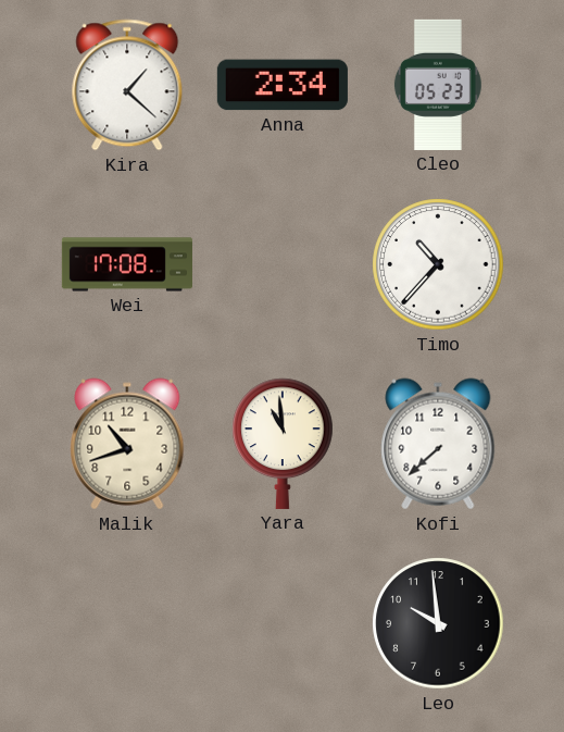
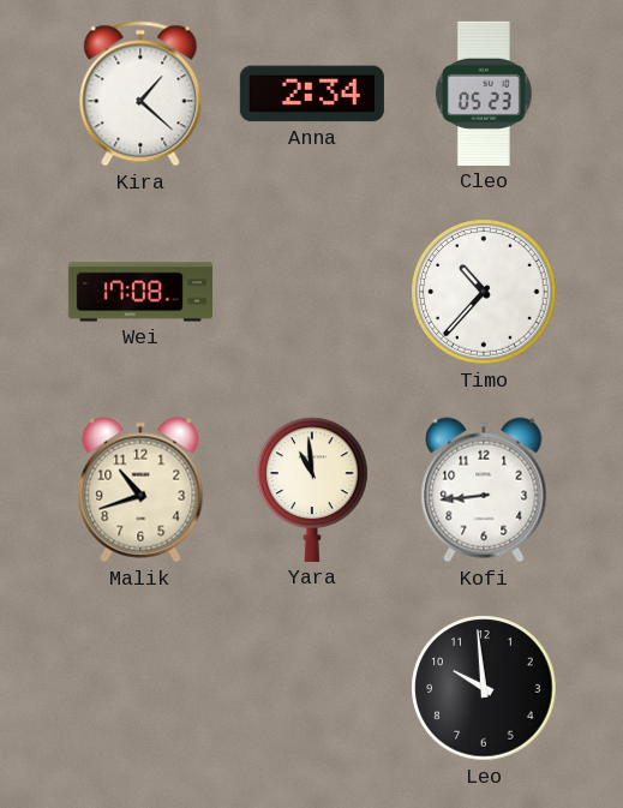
Kofi: 7:38 -> 8:44 (484, 490)
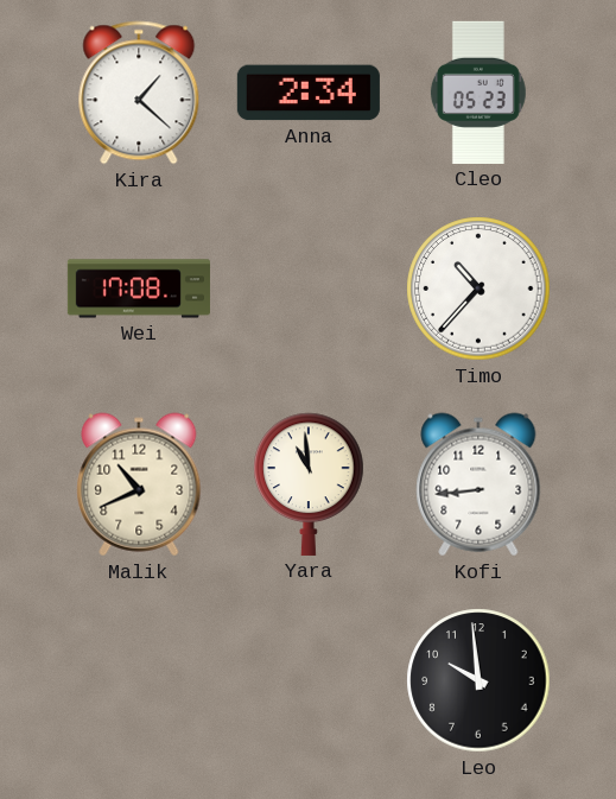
Malik: 10:42 -> 10:41 (139, 484)
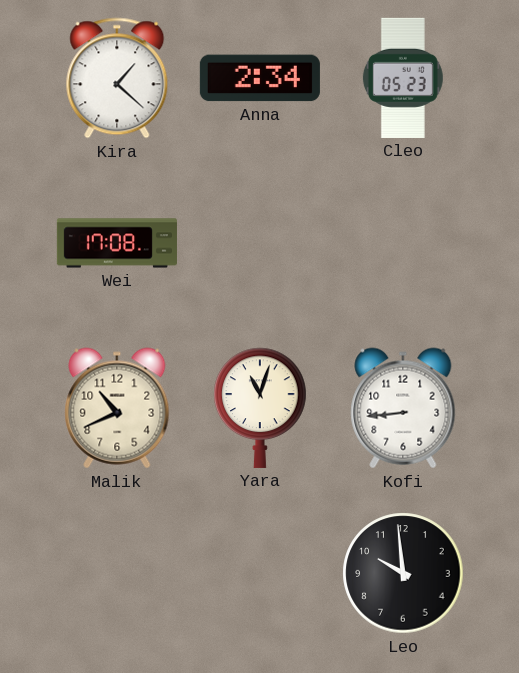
Timo: 10:37 -> none (478, 288)
Yara: 10:59 -> 11:03 (260, 408)
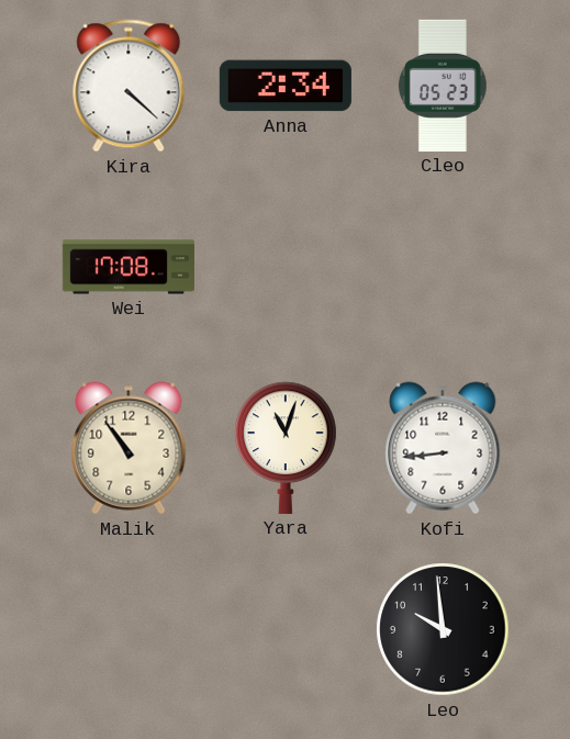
Kira: 1:22 -> 4:22 (128, 86)
Malik: 10:41 -> 10:54 (128, 448)
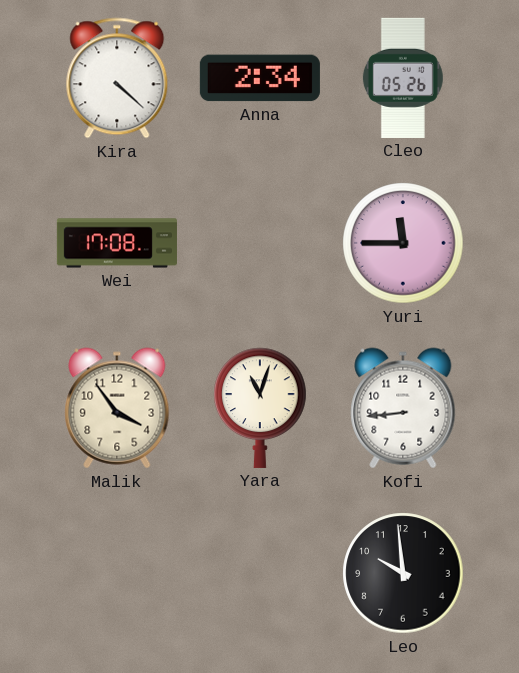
Cleo: 05:23 -> 05:26 (403, 78)
Yuri: none -> 11:45 (403, 243)
Malik: 10:54 -> 3:54 (117, 408)
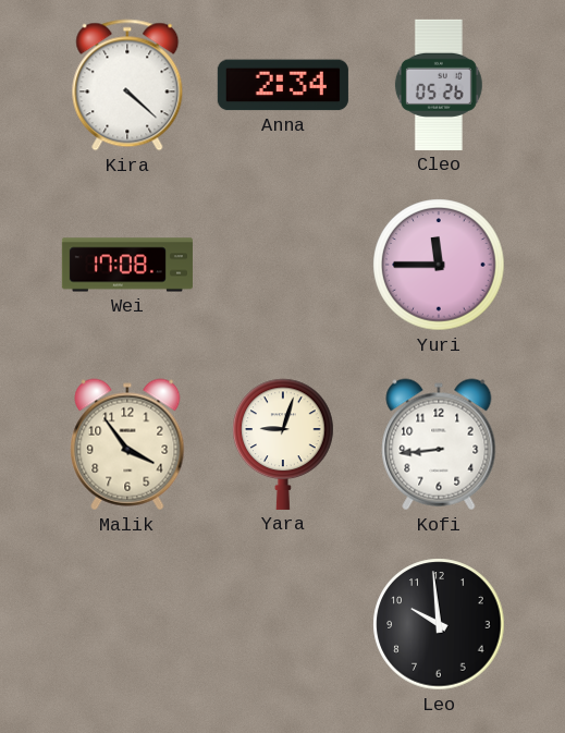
Yara: 11:03 -> 9:03 (283, 444)
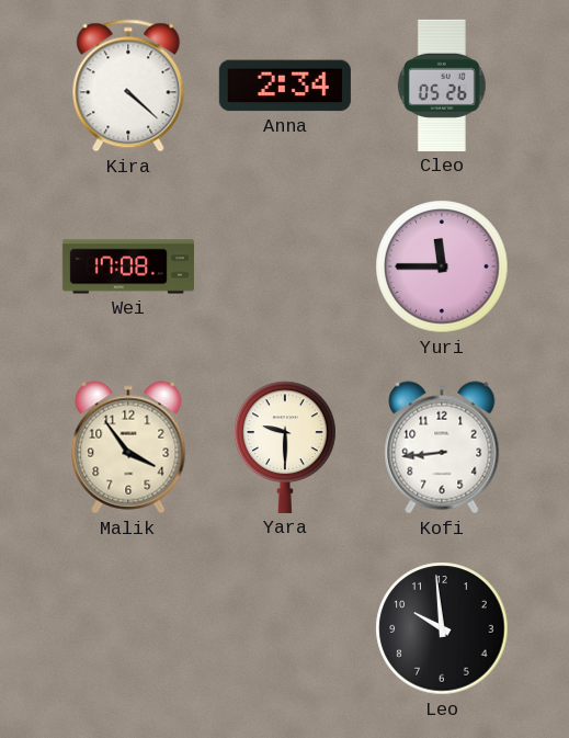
Yara: 9:03 -> 9:30 (285, 447)
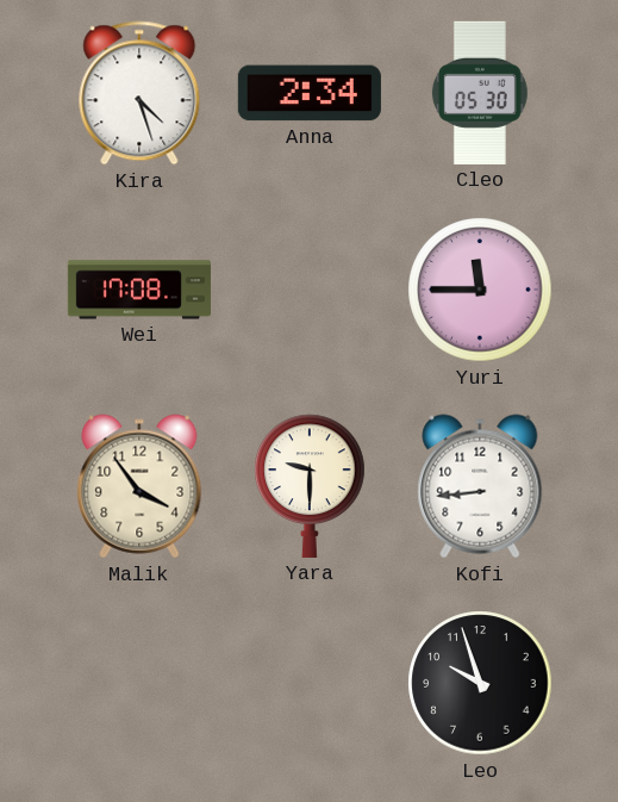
Kira: 4:22 -> 4:27 (139, 93)
Cleo: 05:26 -> 05:30 (480, 93)
Leo: 9:59 -> 9:57 (480, 683)
